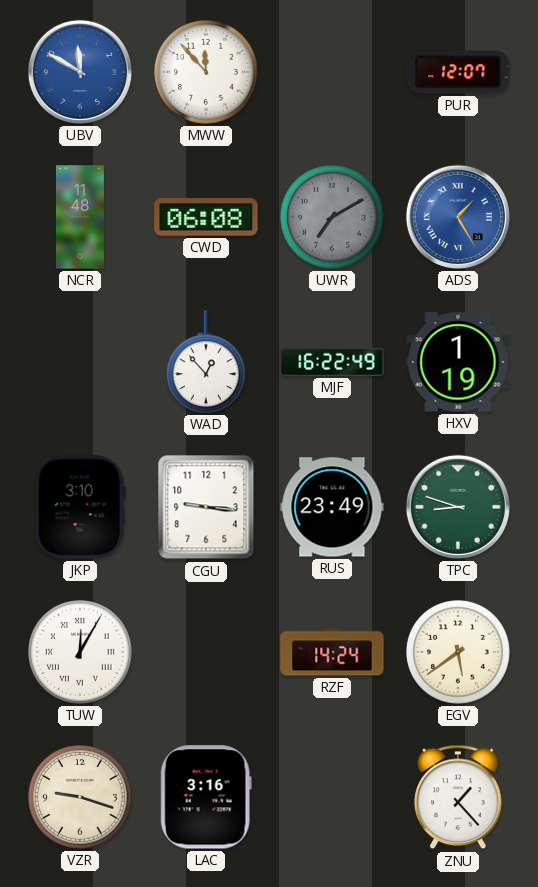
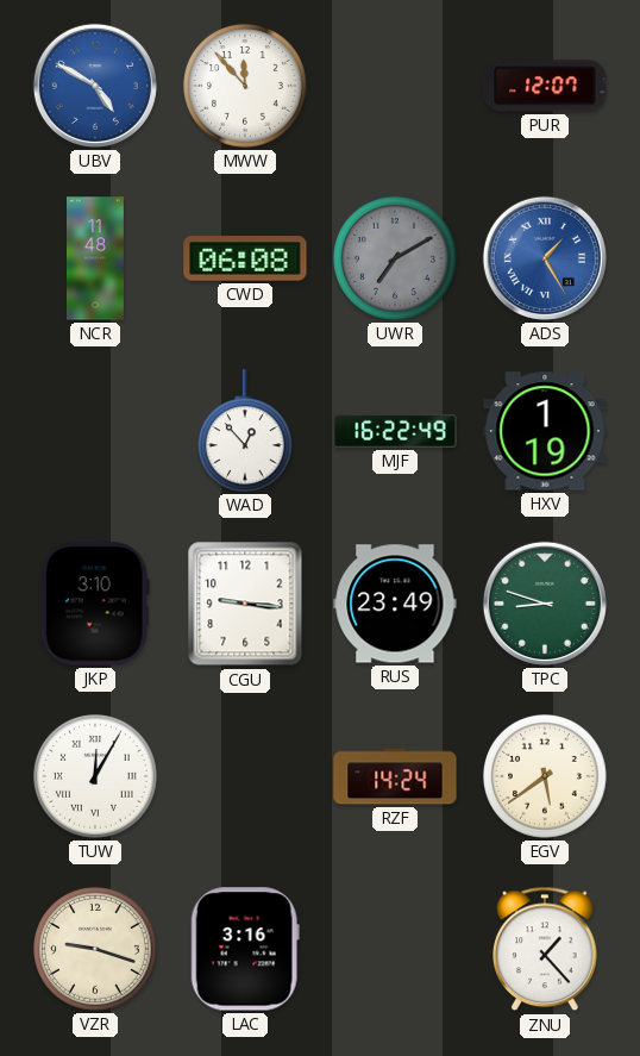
UBV: 11:50 -> 4:50 (95, 86)
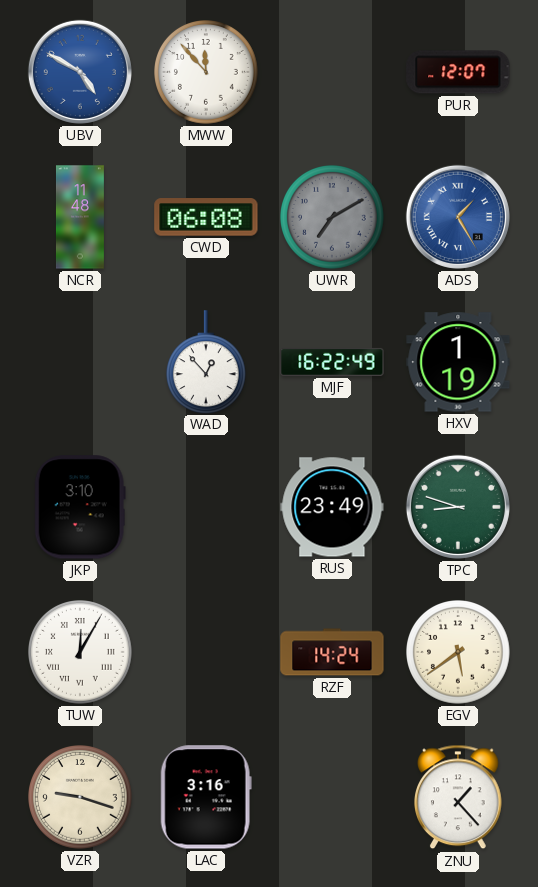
CGU: 9:16 -> none (245, 604)
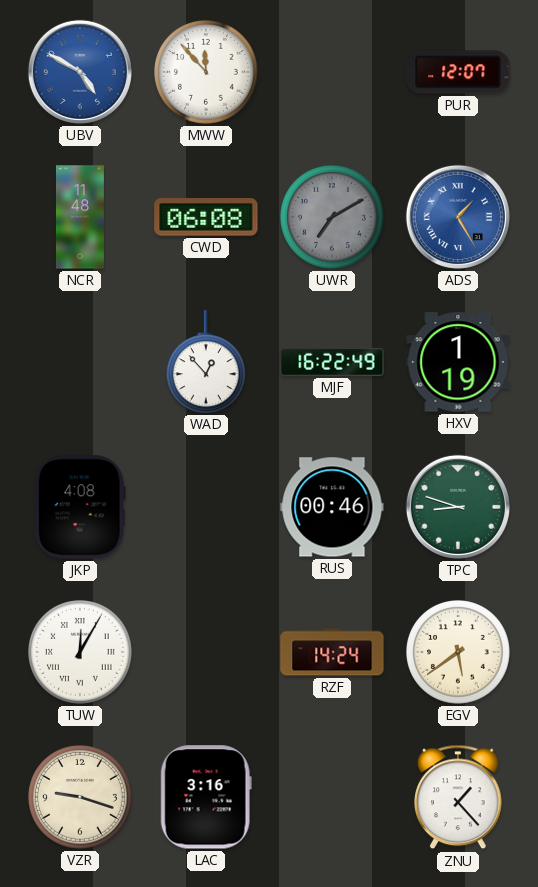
JKP: 3:10 -> 4:08 (80, 507)
RUS: 23:49 -> 00:46 (332, 507)
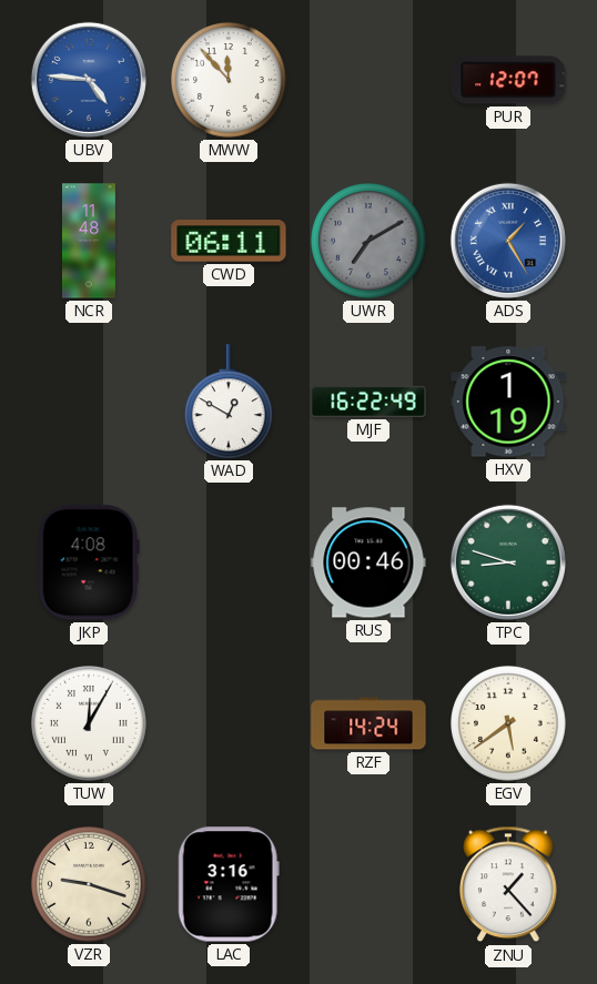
UBV: 4:50 -> 4:46 (89, 80)
CWD: 06:08 -> 06:11 (229, 241)
WAD: 12:53 -> 12:50 (229, 402)
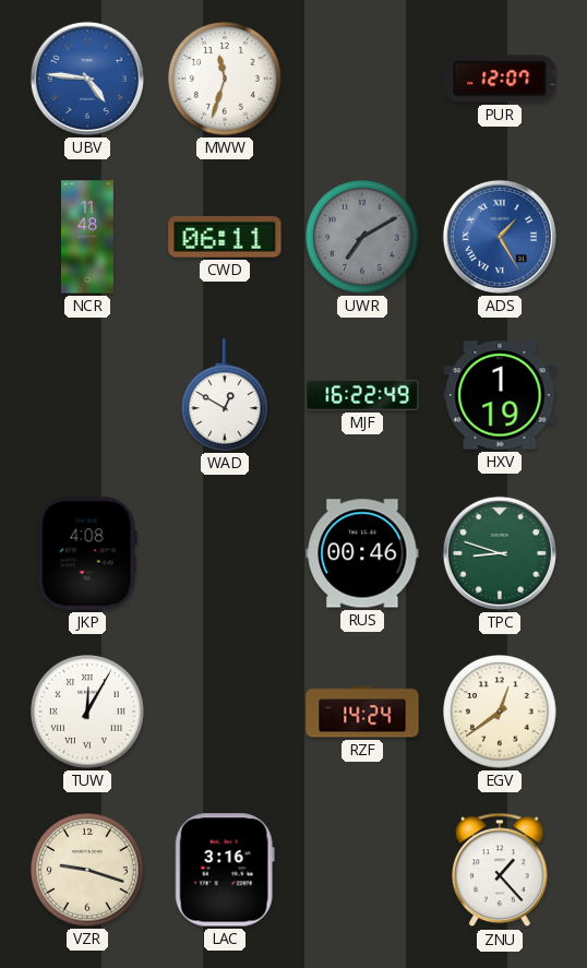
MWW: 11:53 -> 11:33 (226, 80)
EGV: 5:39 -> 12:39 (501, 713)
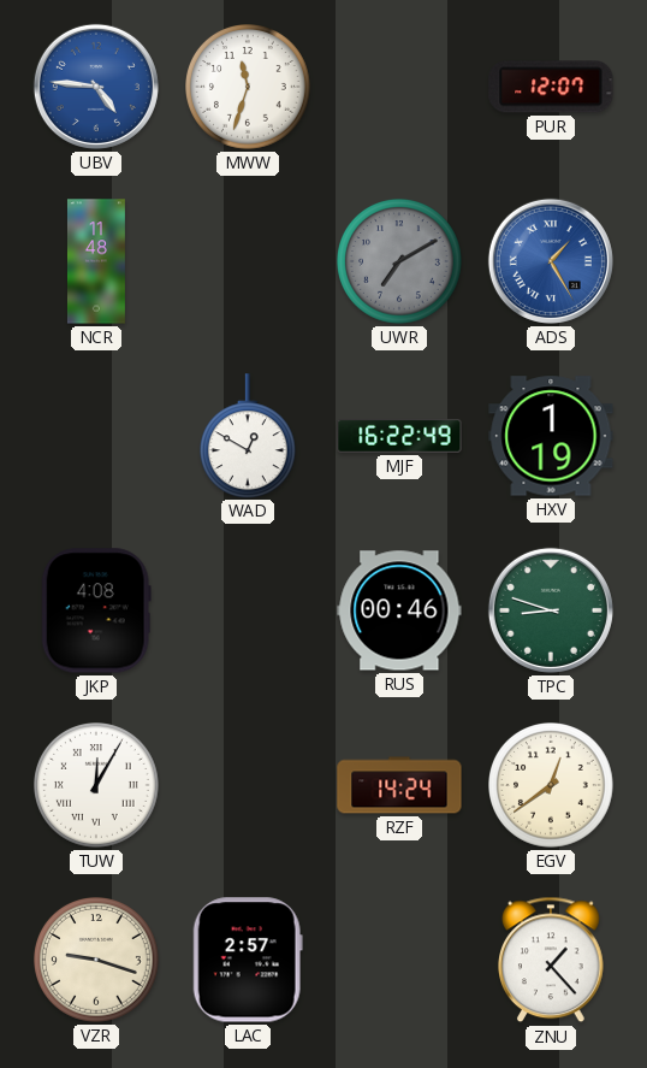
CWD: 06:11 -> none (225, 237)
LAC: 3:16 -> 2:57 (248, 960)
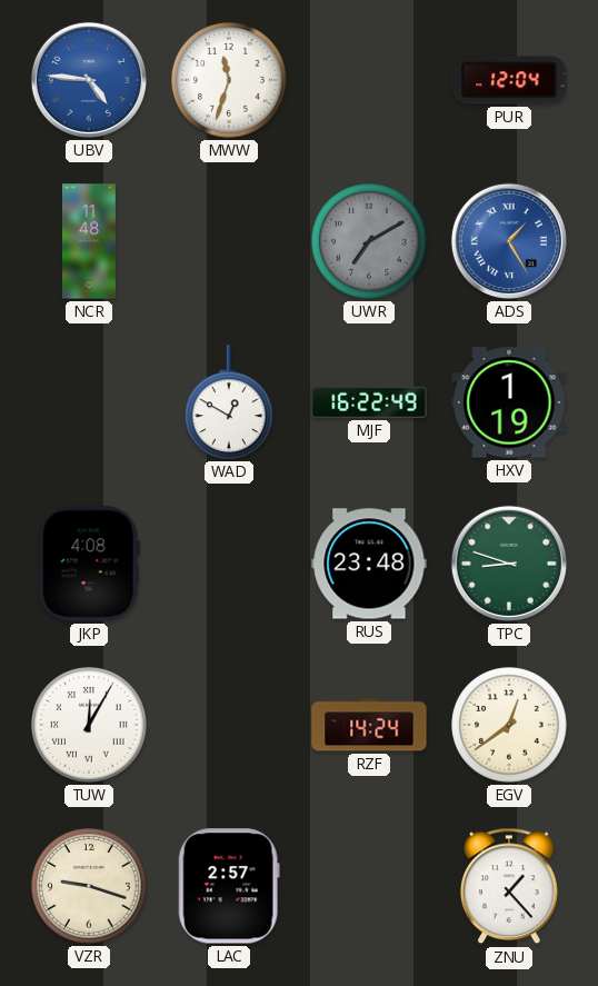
PUR: 12:07 -> 12:04 (509, 80)
RUS: 00:46 -> 23:48 (369, 564)
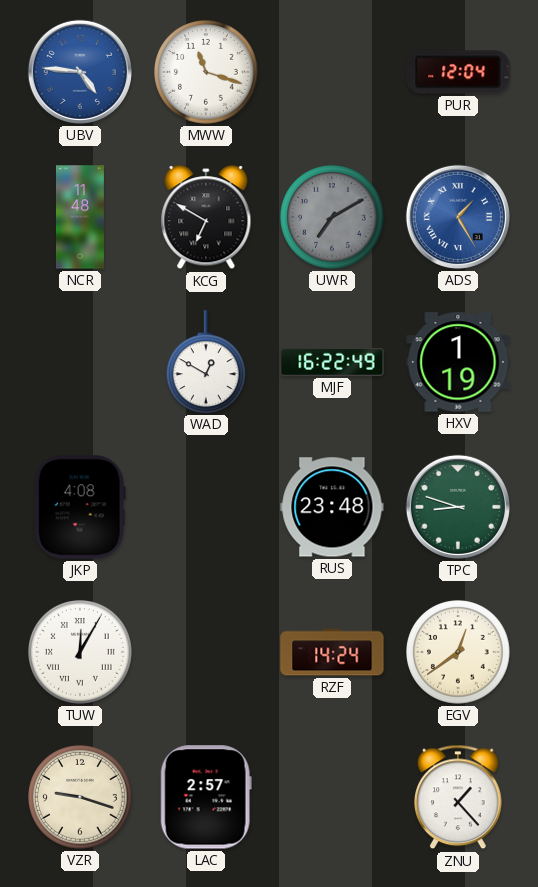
MWW: 11:33 -> 11:18 (207, 73)
KCG: none -> 6:50 (206, 218)
